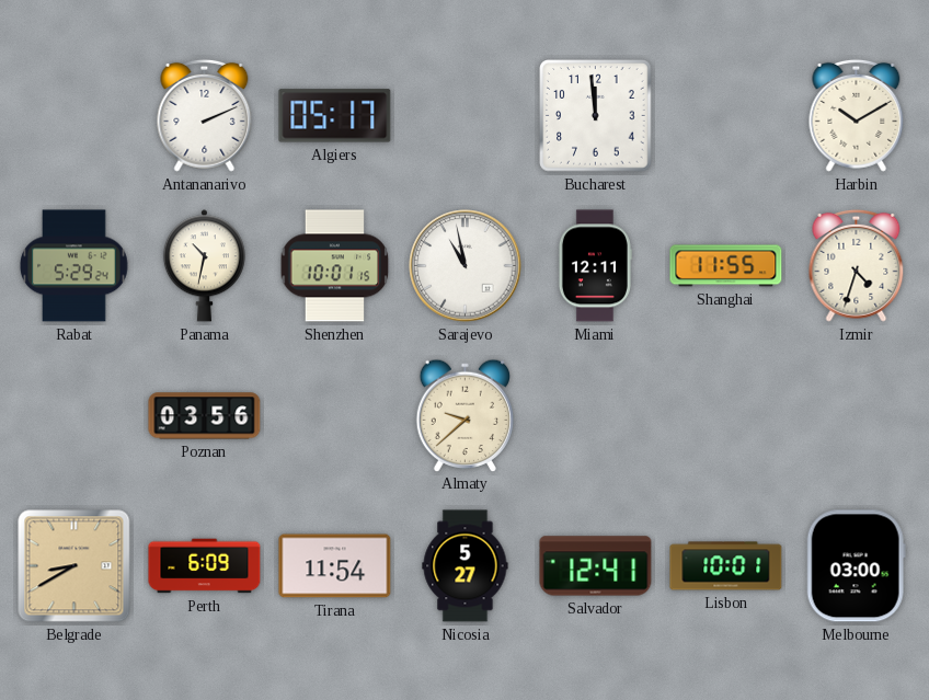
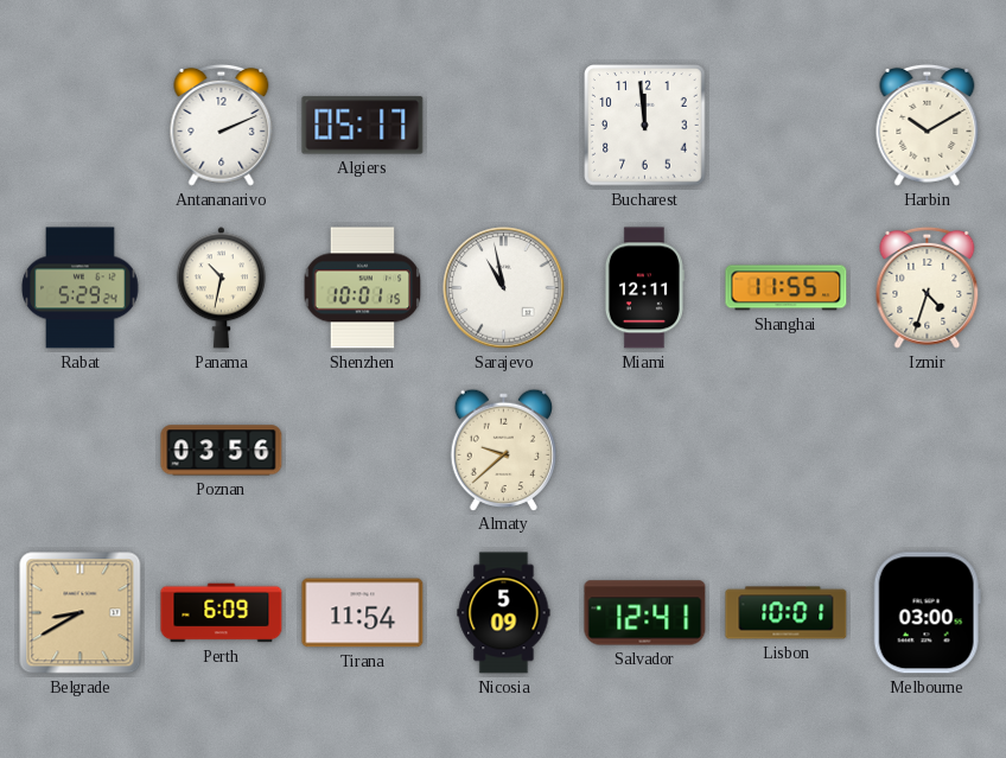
Nicosia: 5:27 -> 5:09 (504, 613)
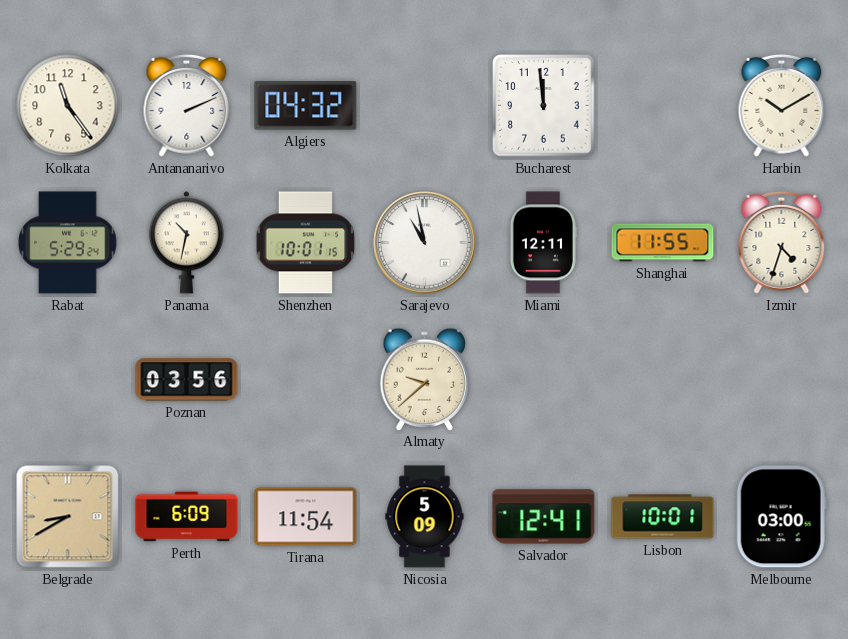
Kolkata: none -> 11:24 (68, 106)
Algiers: 05:17 -> 04:32 (306, 106)
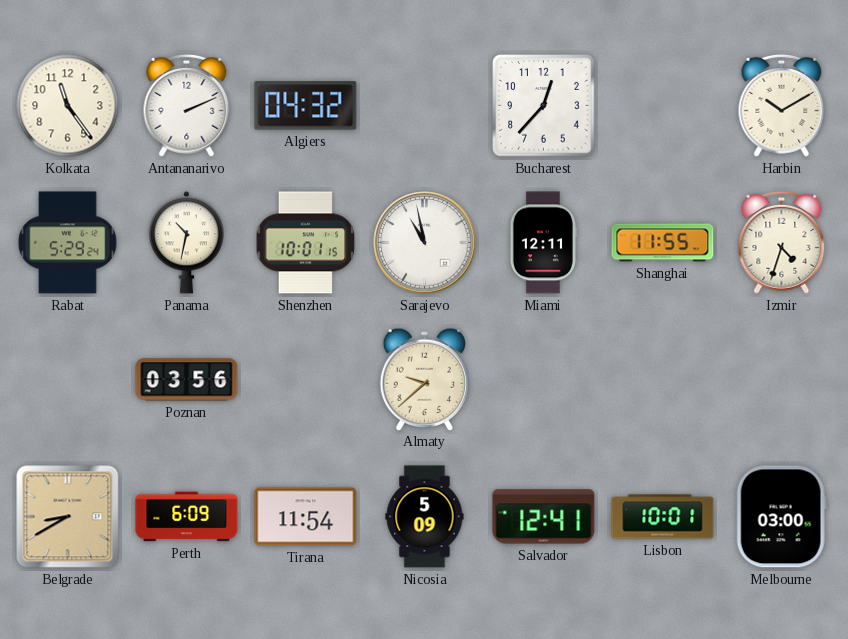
Bucharest: 11:59 -> 12:37 (544, 106)
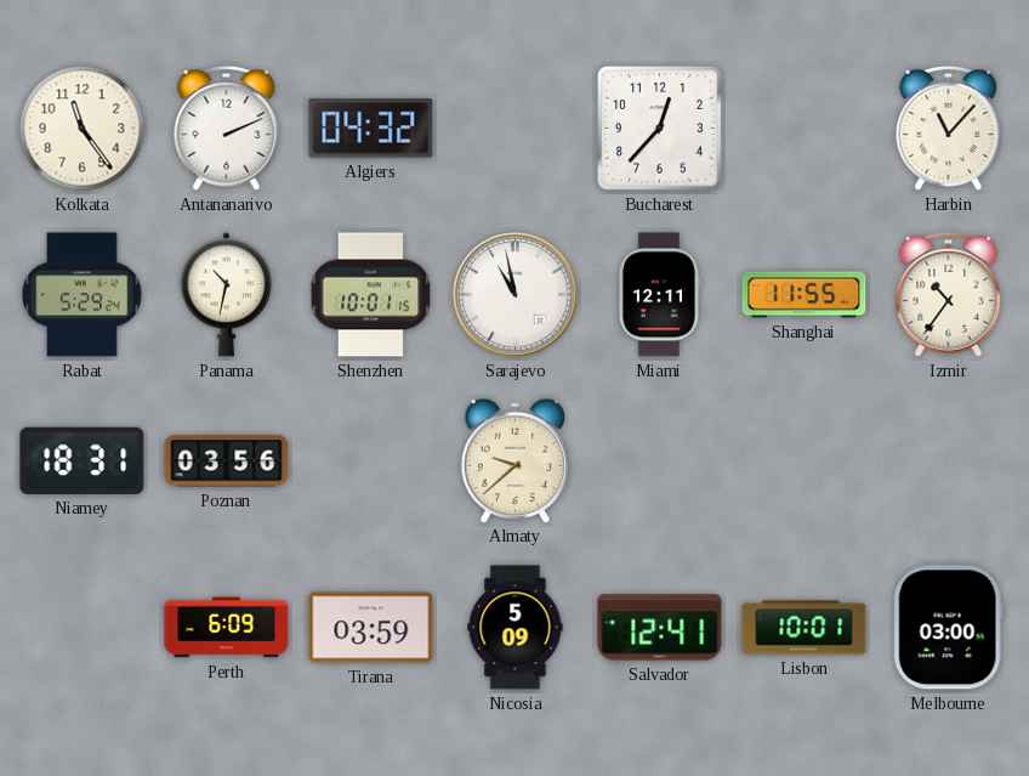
Harbin: 10:10 -> 11:07 (949, 128)
Izmir: 4:33 -> 10:36 (949, 294)
Niamey: none -> 18:31 (83, 460)
Belgrade: 8:40 -> none (68, 517)
Tirana: 11:54 -> 03:59 (371, 628)
